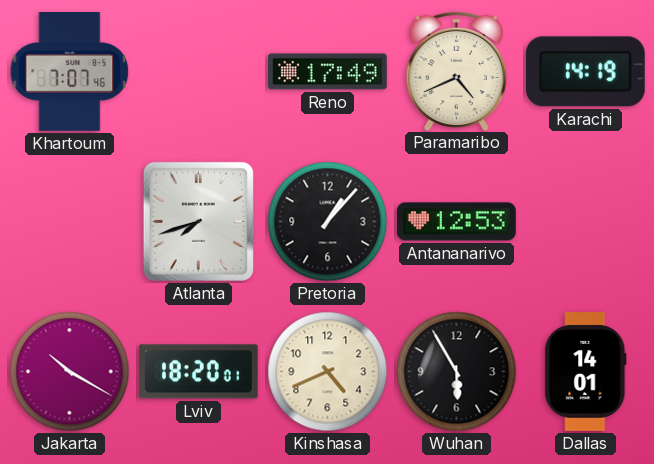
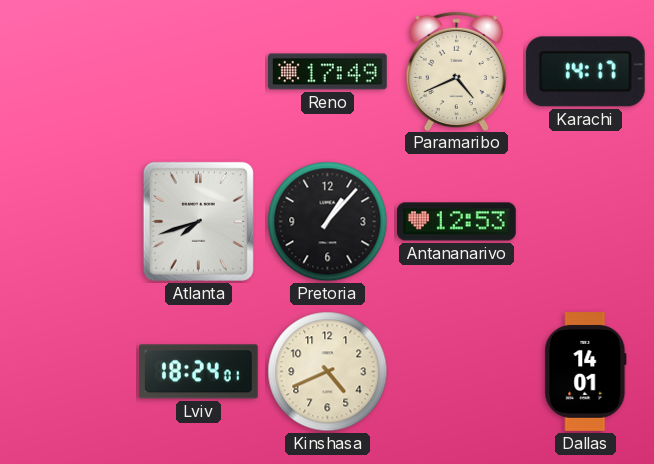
Khartoum: 7:07 -> none (70, 71)
Karachi: 14:19 -> 14:17 (585, 72)
Jakarta: 10:20 -> none (70, 372)
Lviv: 18:20 -> 18:24 (198, 372)
Wuhan: 5:55 -> none (457, 372)
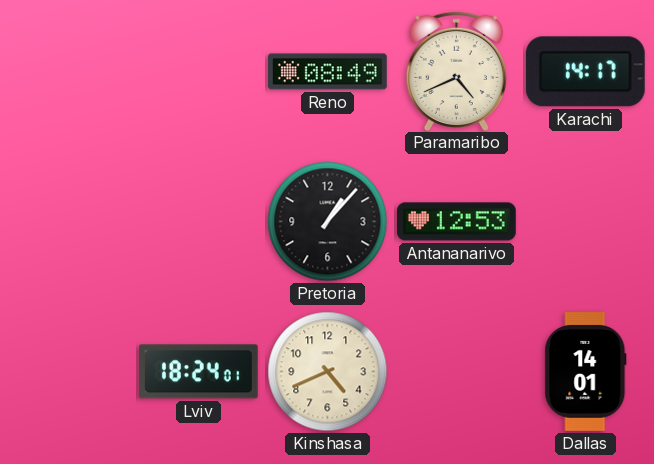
Reno: 17:49 -> 08:49 (328, 72)
Atlanta: 7:42 -> none (198, 221)
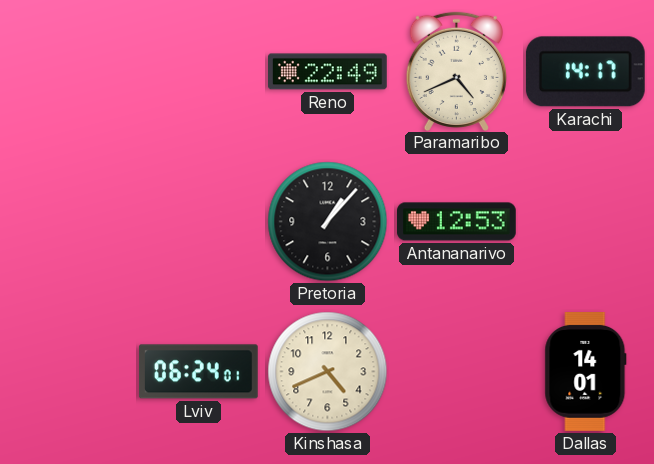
Reno: 08:49 -> 22:49 (328, 72)
Lviv: 18:24 -> 06:24 (198, 372)
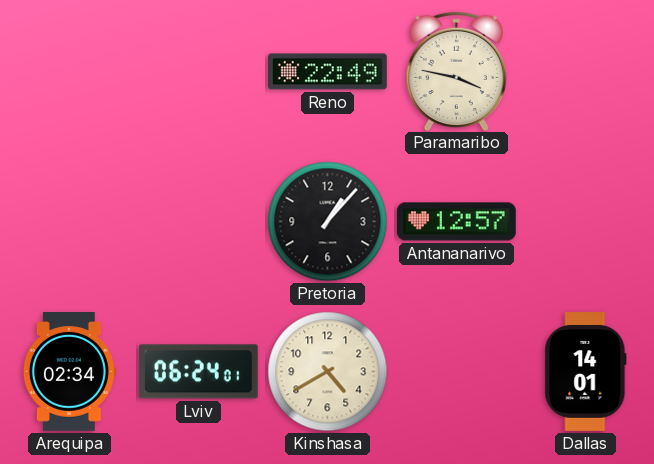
Paramaribo: 4:41 -> 3:47 (456, 71)
Karachi: 14:17 -> none (585, 72)
Antananarivo: 12:53 -> 12:57 (457, 222)
Arequipa: none -> 02:34 (69, 372)
Kinshasa: 4:41 -> 4:40 (328, 372)
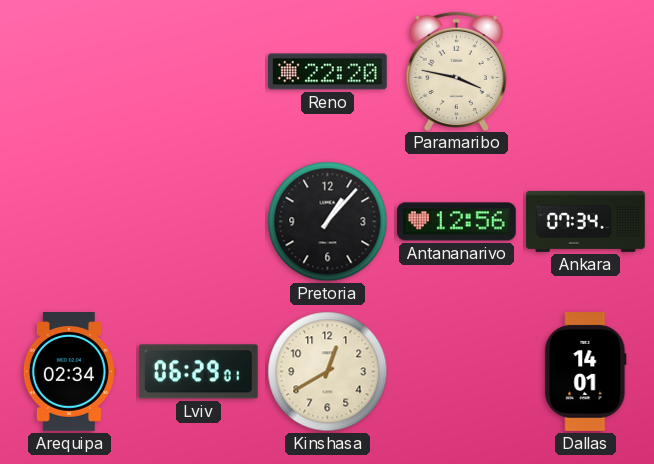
Reno: 22:49 -> 22:20 (328, 72)
Antananarivo: 12:57 -> 12:56 (457, 222)
Ankara: none -> 07:34 (586, 221)
Lviv: 06:24 -> 06:29 (198, 372)
Kinshasa: 4:40 -> 12:40 (328, 372)
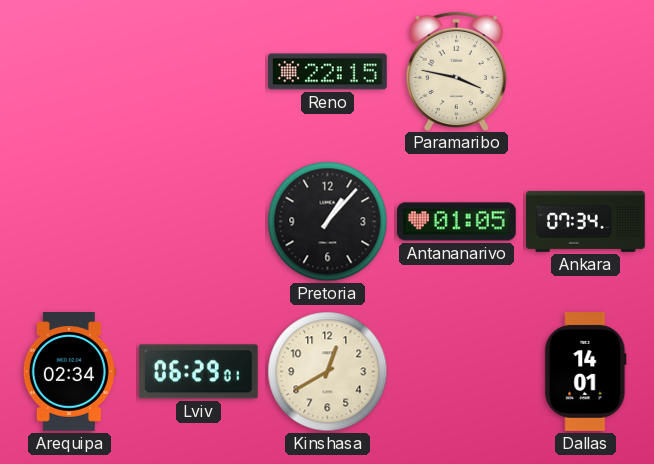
Reno: 22:20 -> 22:15 (328, 72)
Antananarivo: 12:56 -> 01:05 (457, 222)
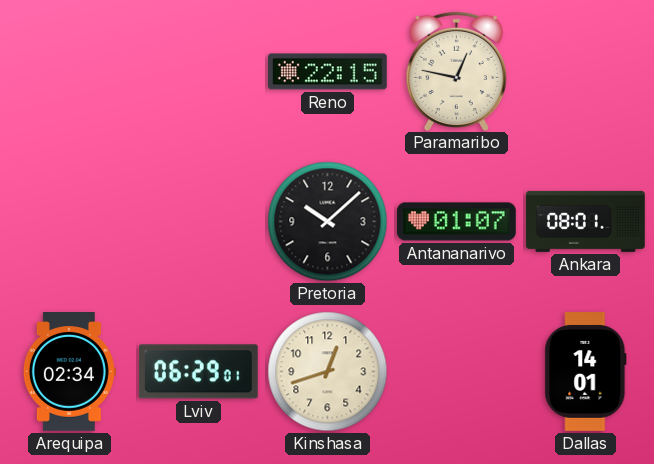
Paramaribo: 3:47 -> 12:47 (456, 71)
Pretoria: 1:07 -> 10:08 (328, 222)
Antananarivo: 01:05 -> 01:07 (457, 222)
Ankara: 07:34 -> 08:01 (586, 221)
Kinshasa: 12:40 -> 12:42 (328, 372)
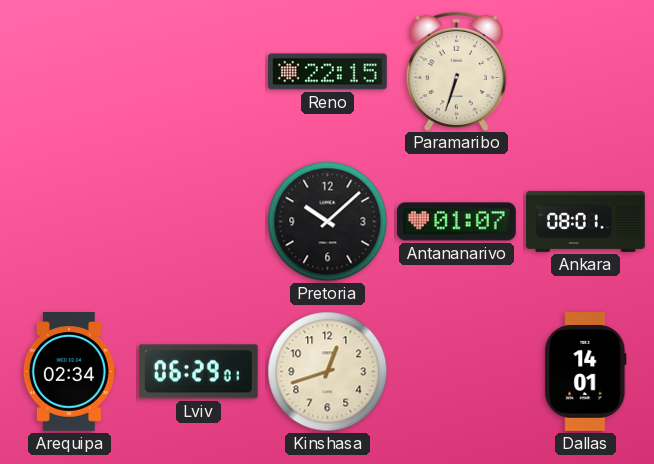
Paramaribo: 12:47 -> 6:33 (456, 71)
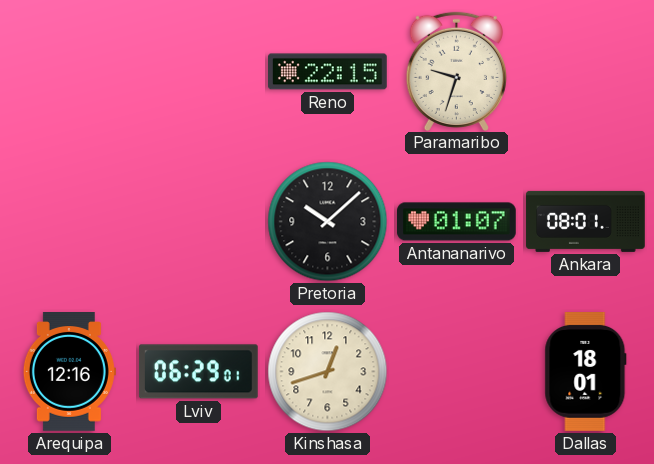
Paramaribo: 6:33 -> 9:33 (456, 71)
Arequipa: 02:34 -> 12:16 (69, 372)
Dallas: 14:01 -> 18:01 (586, 372)
